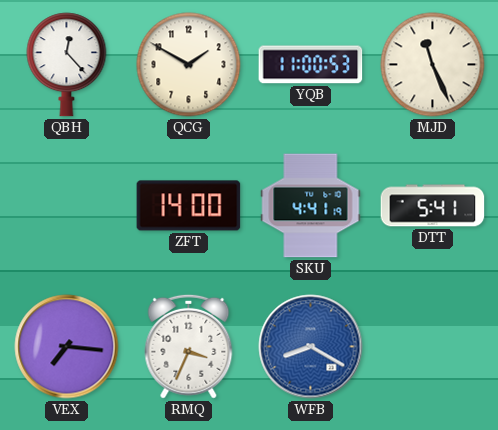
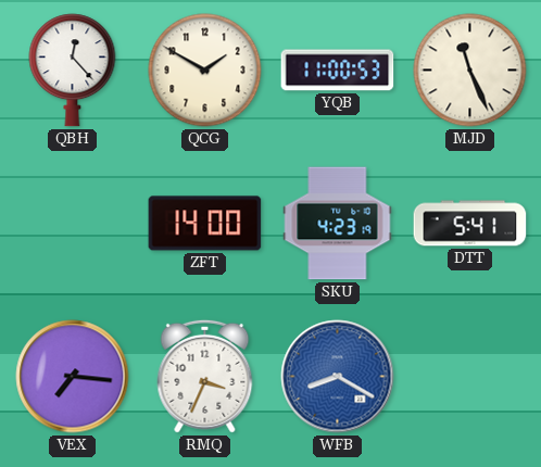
SKU: 4:41 -> 4:23 (338, 224)
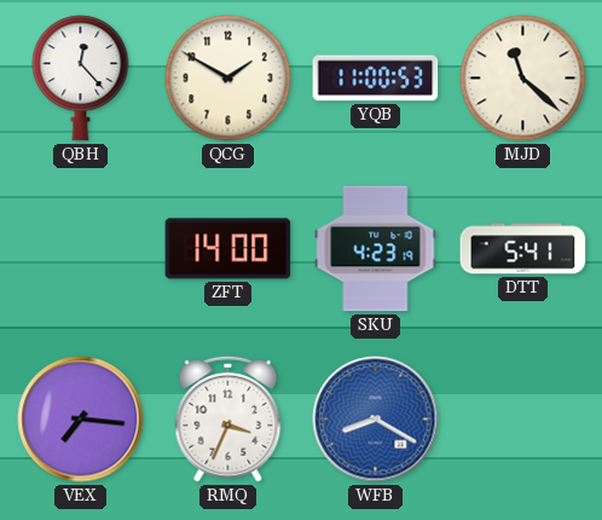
MJD: 11:26 -> 11:22 (523, 79)
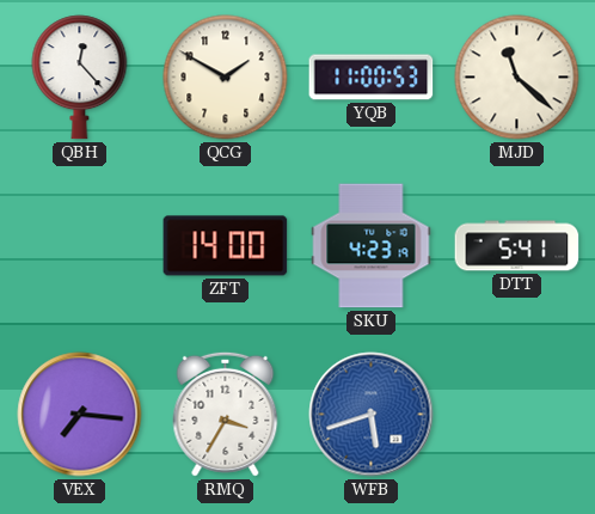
RMQ: 3:34 -> 3:35 (226, 414)
WFB: 8:20 -> 5:42 (372, 415)
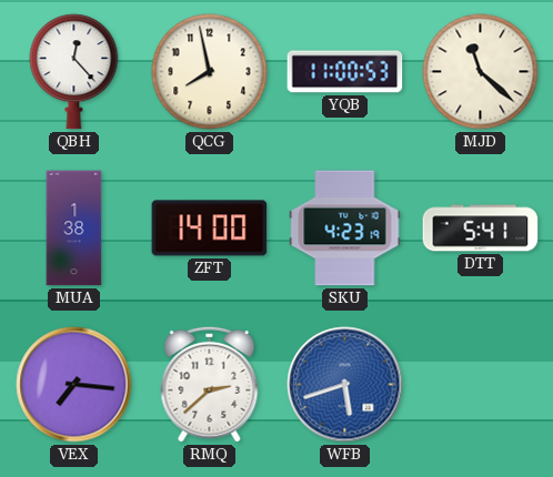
QCG: 1:50 -> 7:58 (210, 72)
MUA: none -> 1:38 (74, 229)
RMQ: 3:35 -> 2:38 (210, 384)
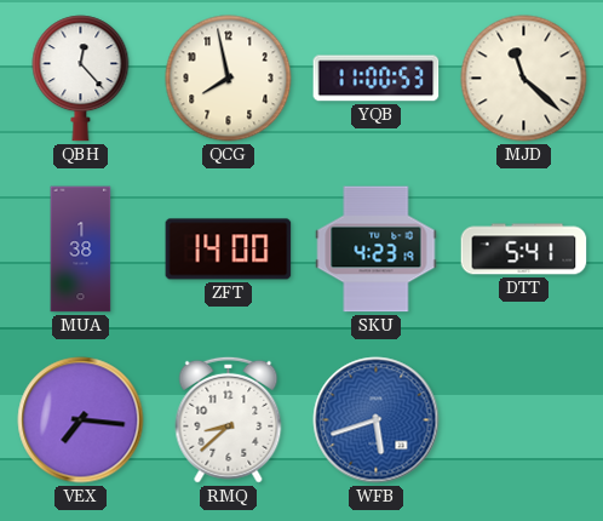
RMQ: 2:38 -> 8:38 (229, 419)
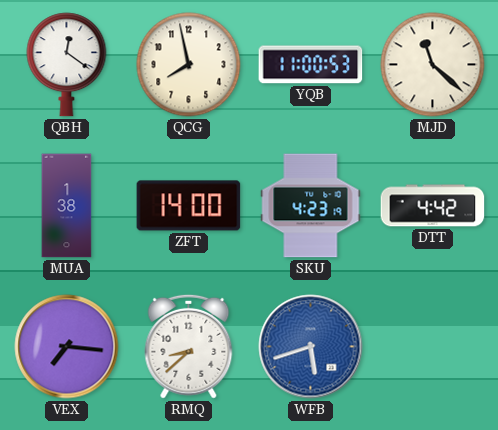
QBH: 12:23 -> 12:21 (67, 65)
DTT: 5:41 -> 4:42 (433, 206)
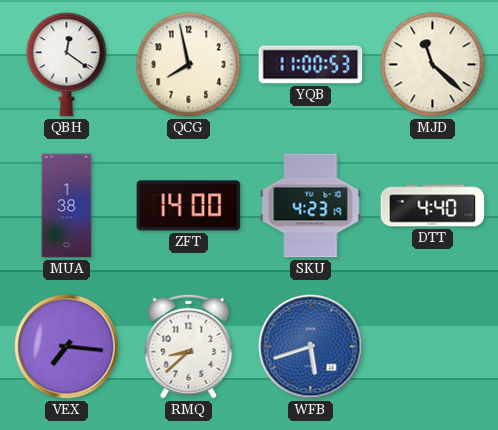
DTT: 4:42 -> 4:40 (433, 206)
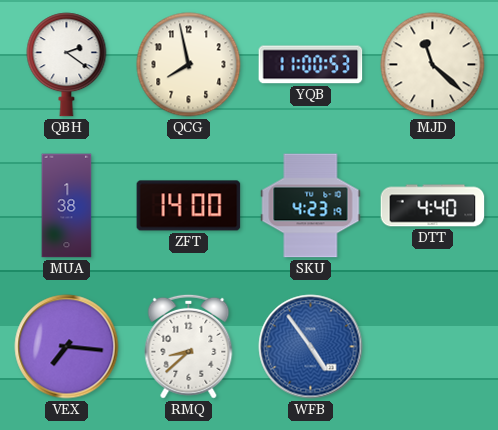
QBH: 12:21 -> 2:21 (67, 65)
WFB: 5:42 -> 4:54 (311, 347)
